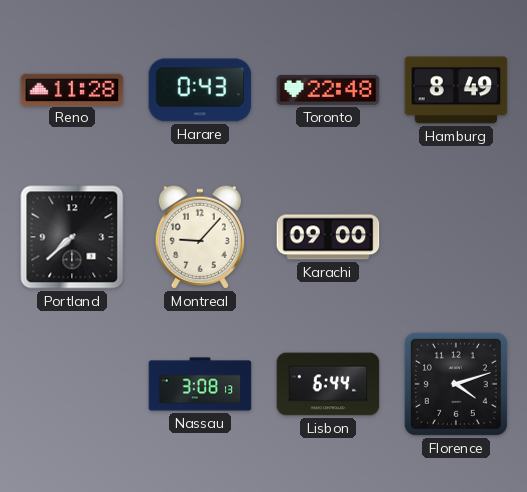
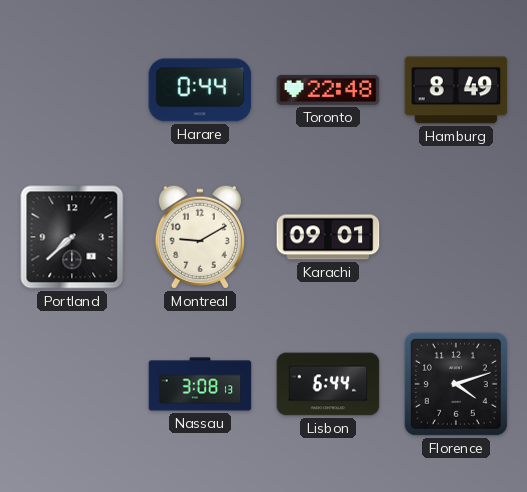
Reno: 11:28 -> none (72, 89)
Harare: 0:43 -> 0:44 (200, 90)
Montreal: 9:07 -> 9:10 (200, 237)
Karachi: 09:00 -> 09:01 (328, 237)
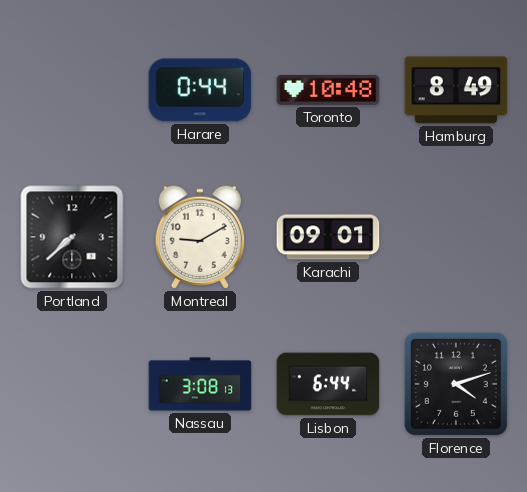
Toronto: 22:48 -> 10:48 (328, 90)
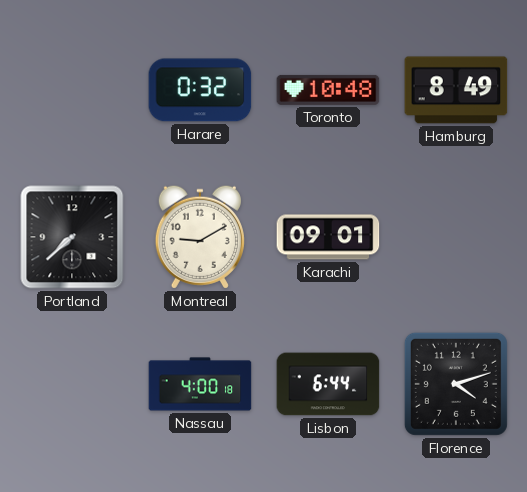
Harare: 0:44 -> 0:32 (200, 90)
Nassau: 3:08 -> 4:00 (200, 384)
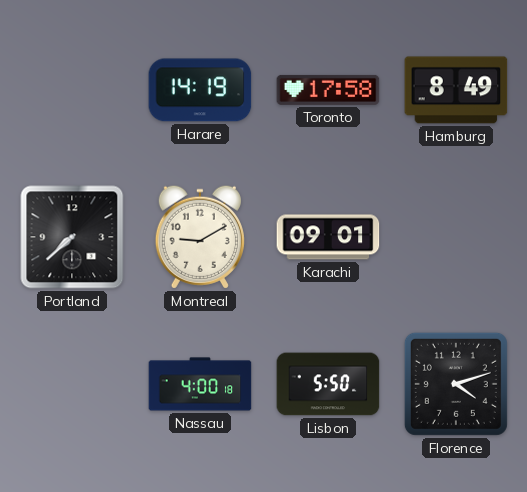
Harare: 0:32 -> 14:19 (200, 90)
Toronto: 10:48 -> 17:58 (328, 90)
Lisbon: 6:44 -> 5:50 (328, 384)
